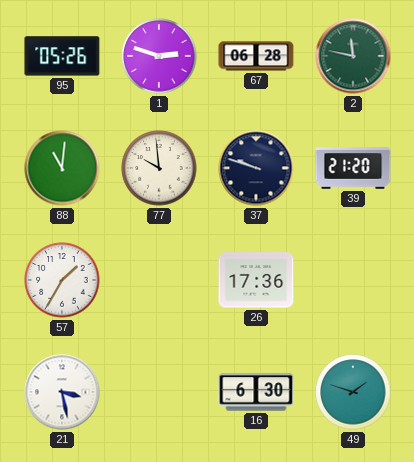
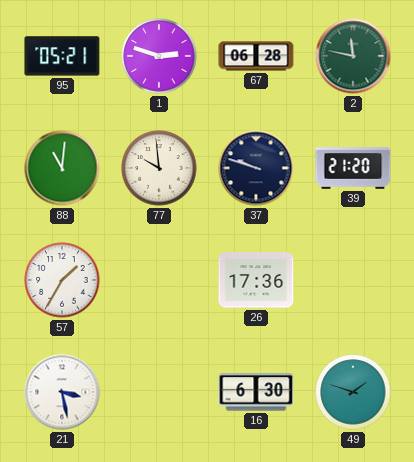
95: 05:26 -> 05:21 (62, 56)
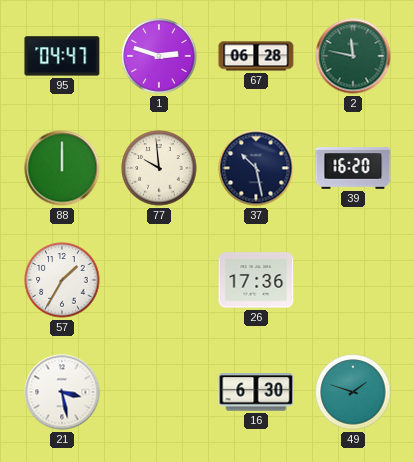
95: 05:21 -> 04:47 (62, 56)
88: 11:01 -> 12:00 (62, 168)
37: 9:48 -> 10:28 (256, 168)
39: 21:20 -> 16:20 (353, 168)
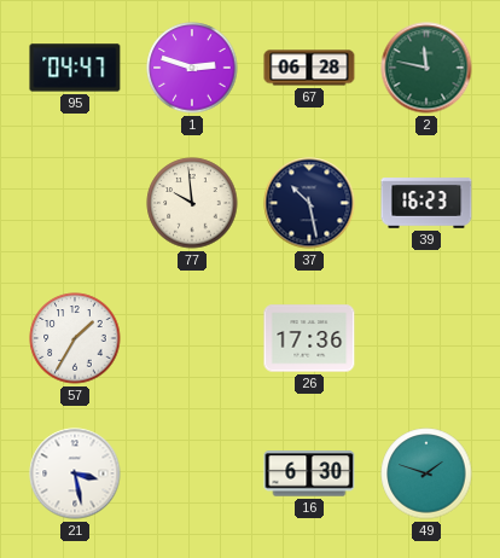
88: 12:00 -> none (62, 168)
39: 16:20 -> 16:23 (426, 203)
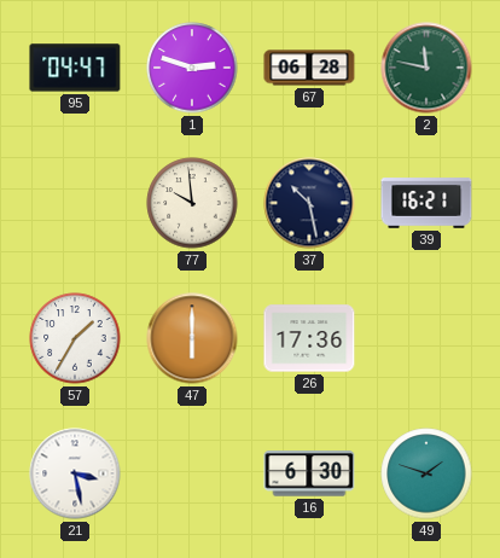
39: 16:23 -> 16:21 (426, 203)
47: none -> 6:00 (192, 338)
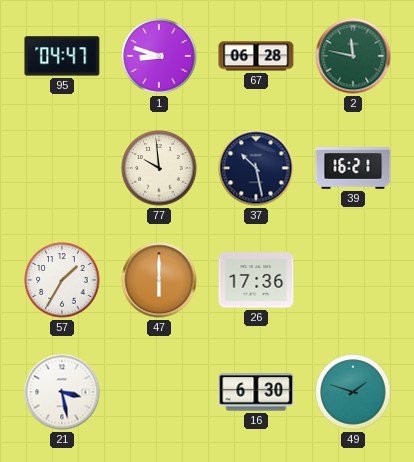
1: 2:48 -> 8:48 (159, 56)
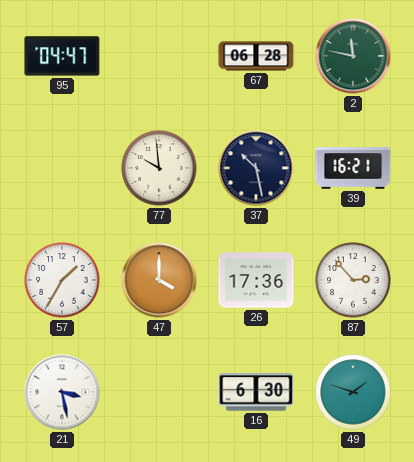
1: 8:48 -> none (159, 56)
47: 6:00 -> 4:00 (159, 280)
87: none -> 2:53 (353, 280)
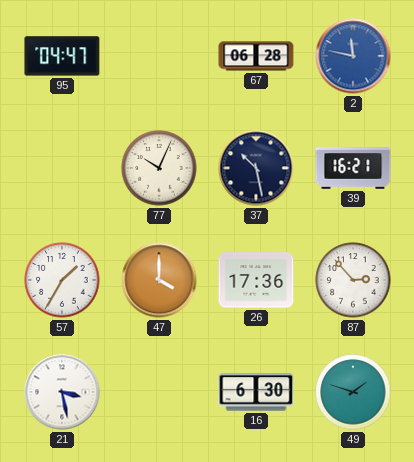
2 dial: green -> blue (353, 56)
77: 9:59 -> 10:04 (159, 168)
